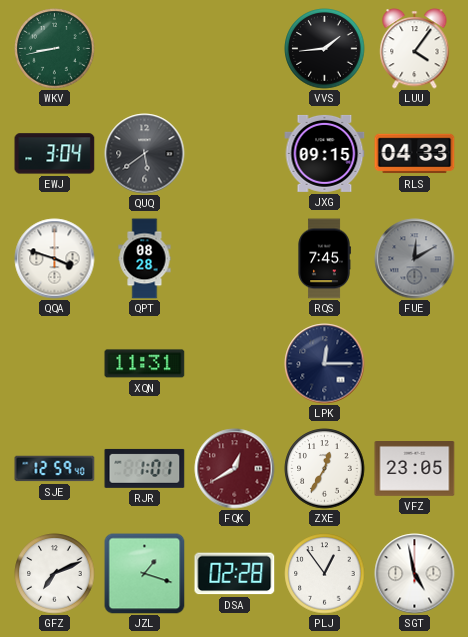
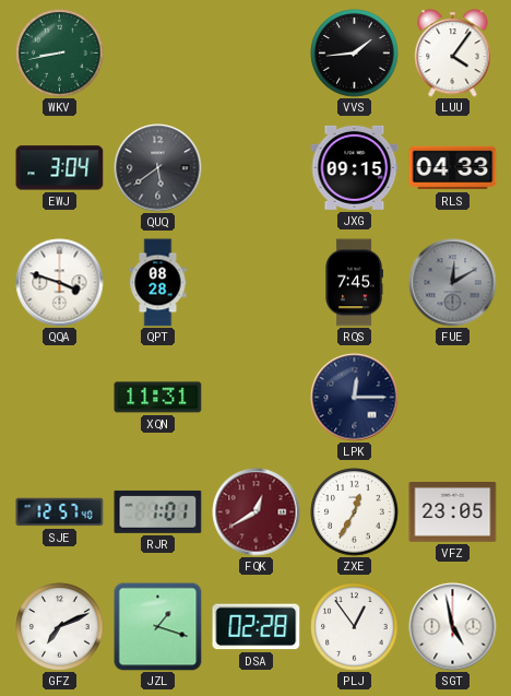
SJE: 12:59 -> 12:57 (60, 512)
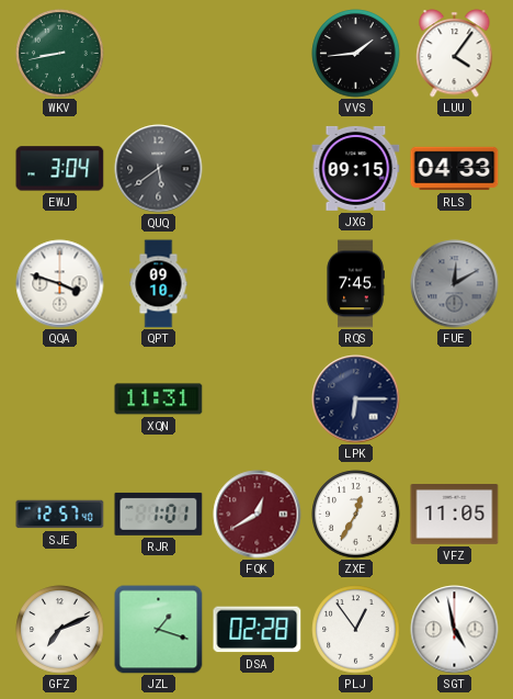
QPT: 08:28 -> 09:10 (159, 284)
LPK: 12:15 -> 6:15 (356, 399)
VFZ: 23:05 -> 11:05 (455, 515)
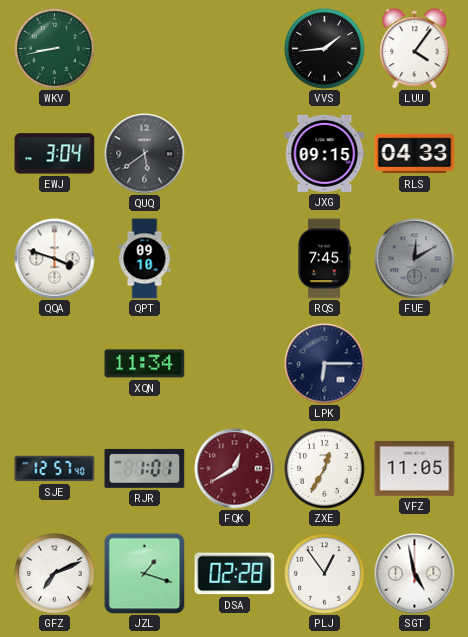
XQN: 11:31 -> 11:34 (145, 364)
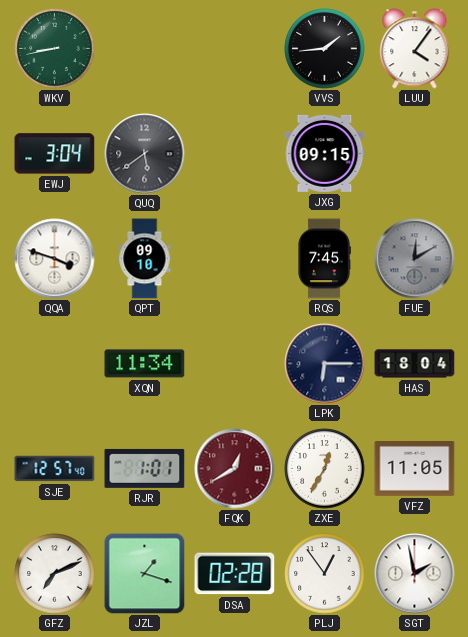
RLS: 04:33 -> none (415, 154)
HAS: none -> 18:04 (415, 364)
SGT: 4:58 -> 1:58 (415, 574)
